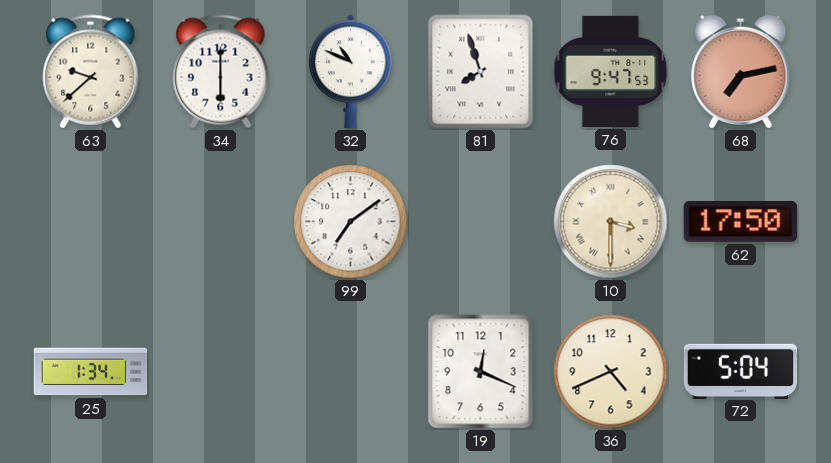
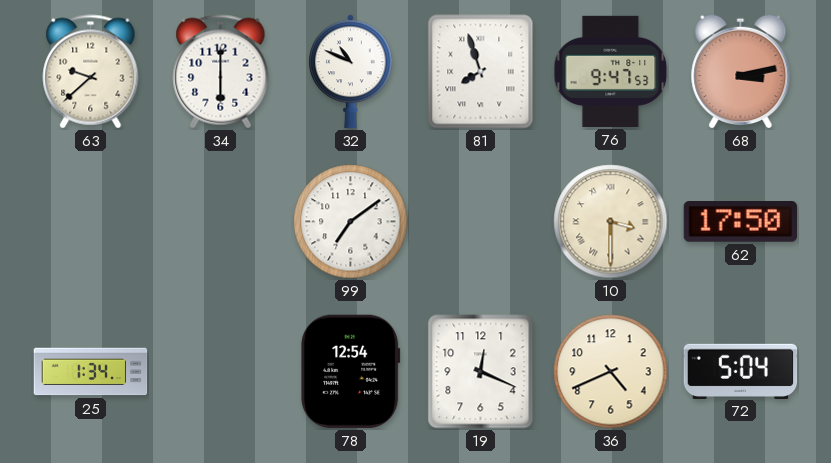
68: 7:13 -> 3:13 (741, 71)
78: none -> 12:54 (351, 372)
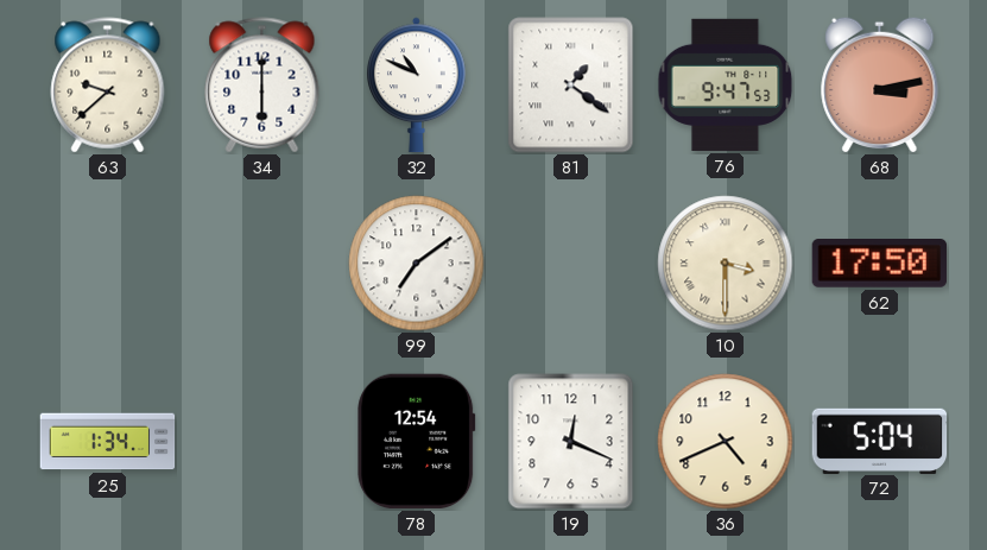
81: 7:57 -> 1:21 (571, 86)
